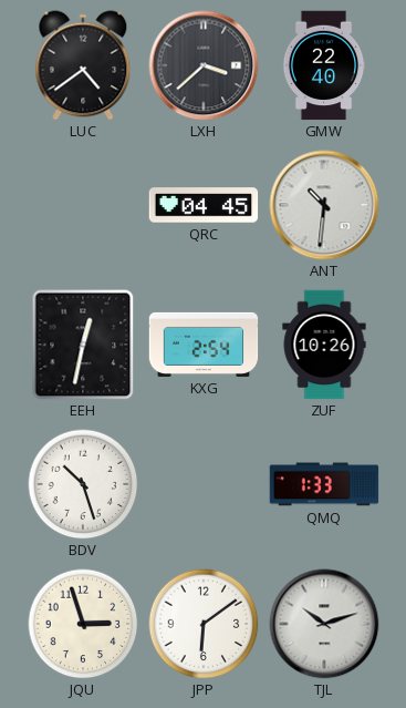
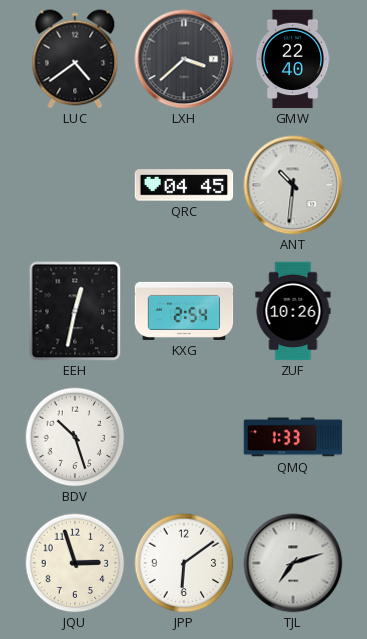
TJL: 10:12 -> 7:12 (293, 563)
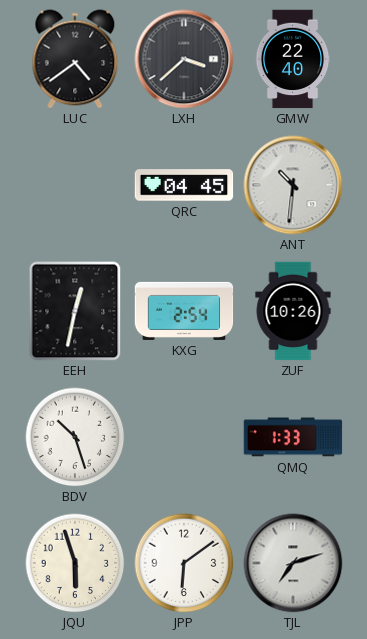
JQU: 2:57 -> 5:57 (75, 563)
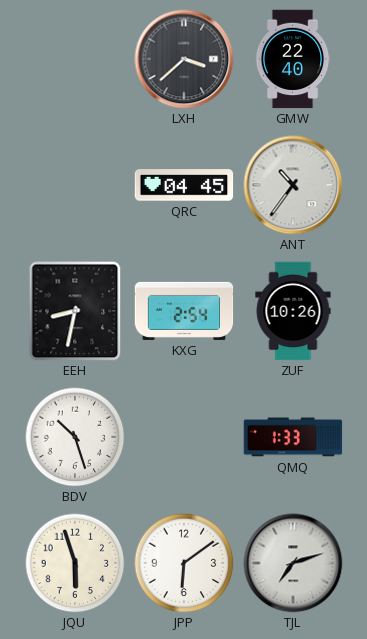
LUC: 4:39 -> none (75, 59)
ANT: 10:31 -> 10:36 (293, 185)
EEH: 12:32 -> 8:32 (75, 311)
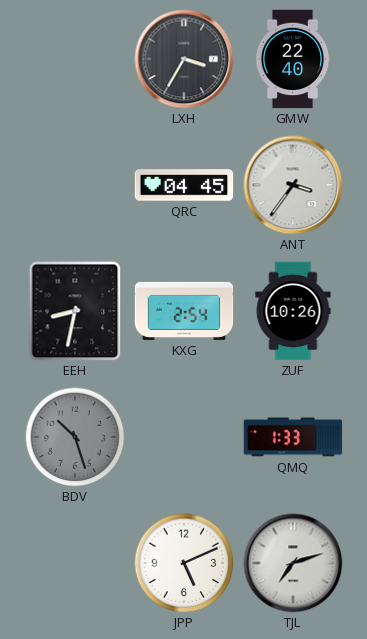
LXH: 3:38 -> 3:35 (184, 59)
ANT: 10:36 -> 3:36 (293, 185)
BDV dial: white -> grey (75, 437)
JQU: 5:57 -> none (75, 563)
JPP: 6:09 -> 5:11 (184, 563)
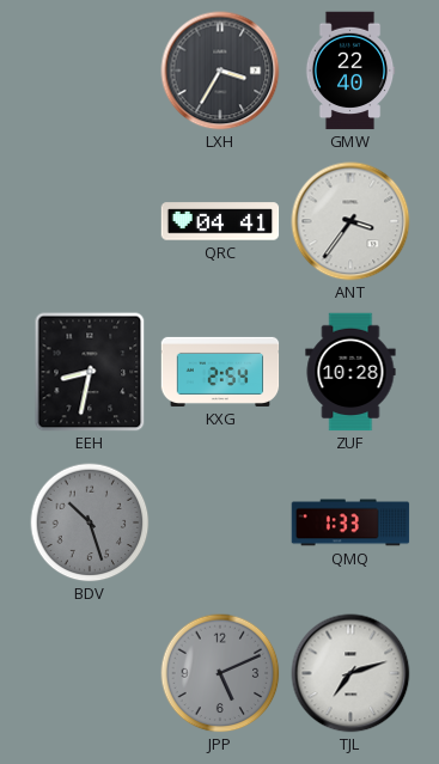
QRC: 04:45 -> 04:41 (220, 221)
ZUF: 10:26 -> 10:28 (350, 372)
JPP dial: white -> grey (220, 673)
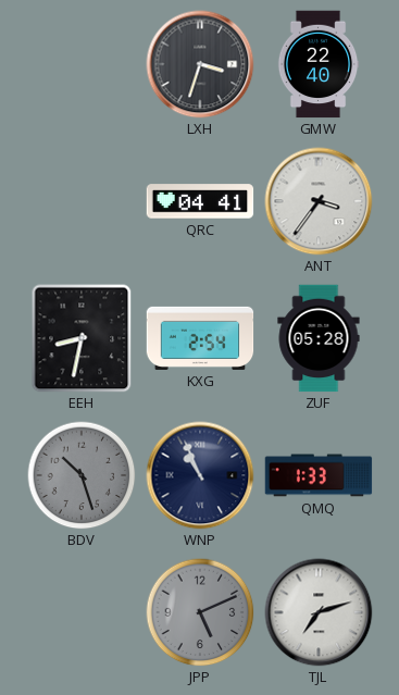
LXH: 3:35 -> 3:33 (200, 64)
ZUF: 10:28 -> 05:28 (319, 338)
WNP: none -> 10:56 (200, 475)
